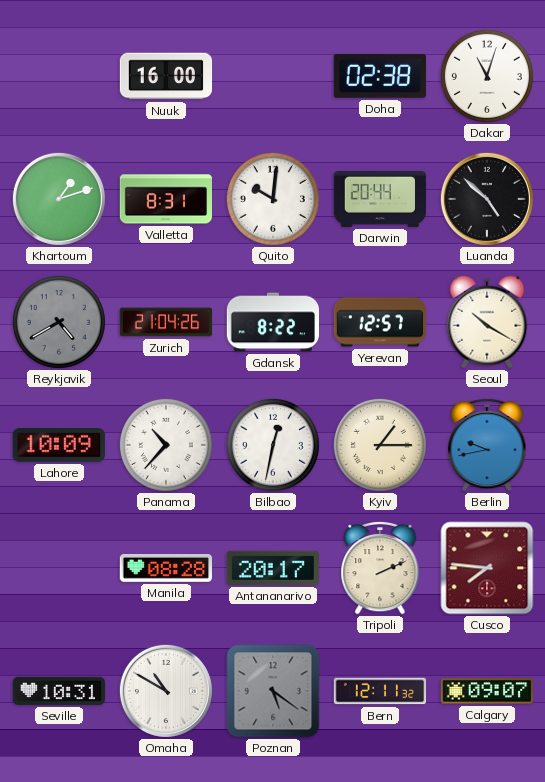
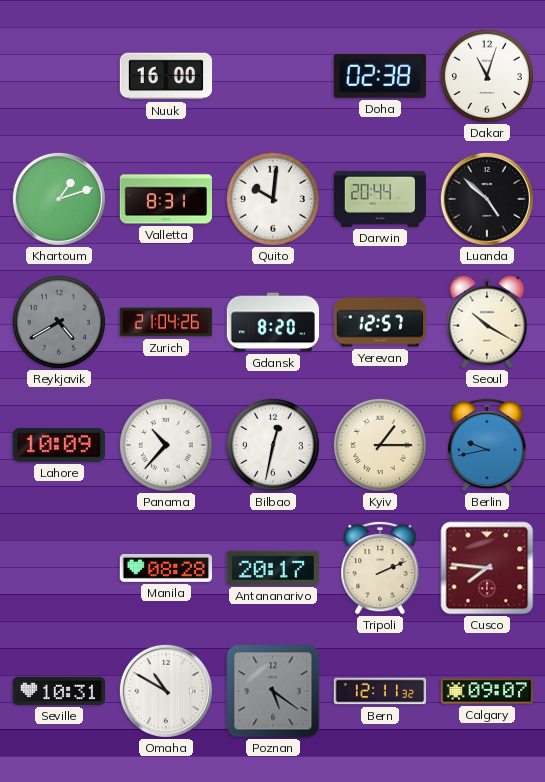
Gdansk: 8:22 -> 8:20 (273, 322)
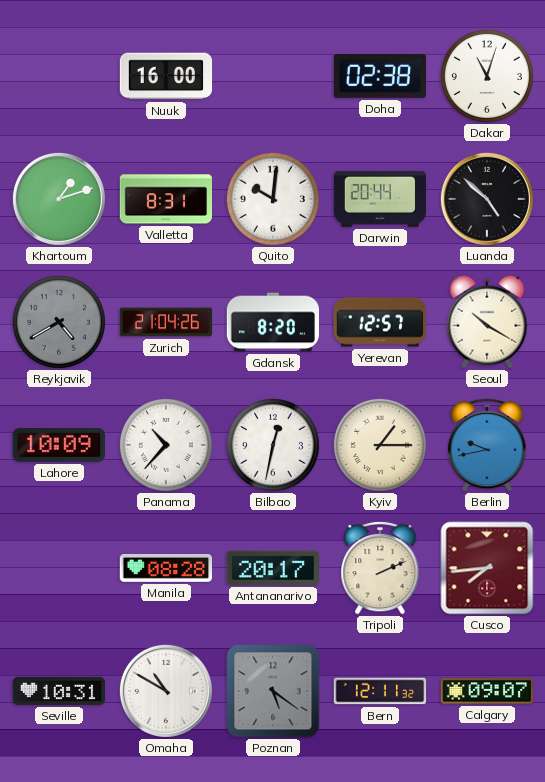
Cusco: 7:46 -> 7:44 (487, 568)
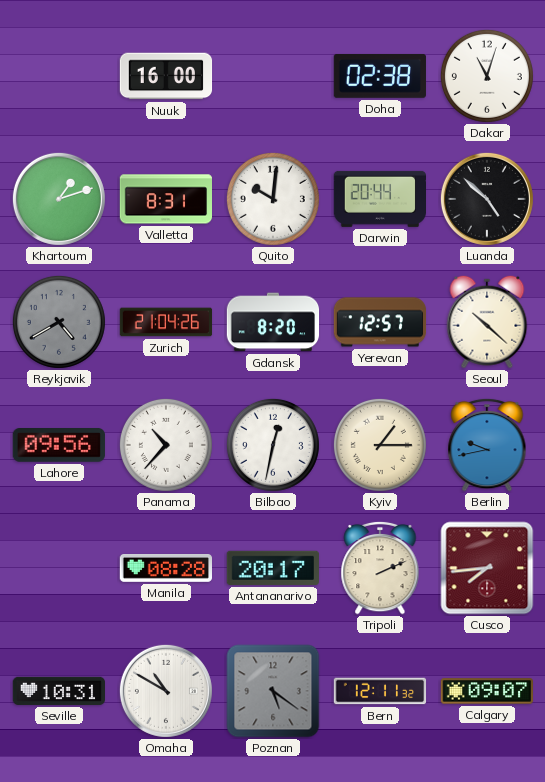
Seoul: 10:20 -> 10:22 (487, 322)
Lahore: 10:09 -> 09:56 (59, 446)
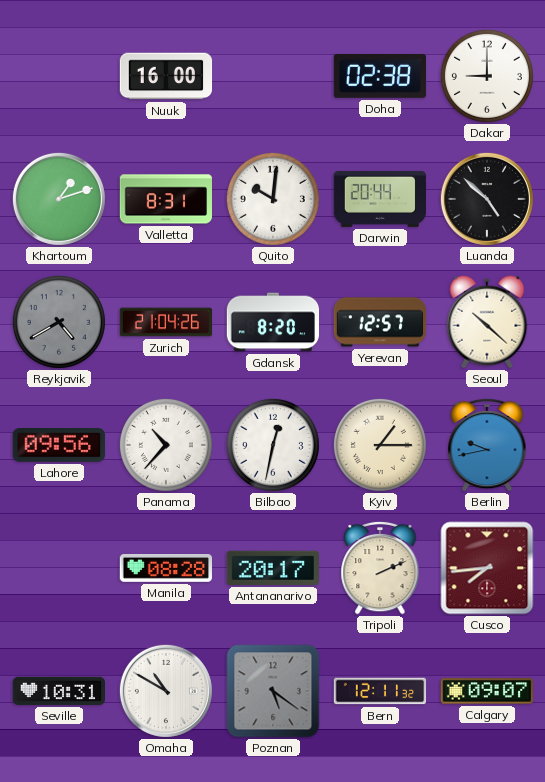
Dakar: 11:03 -> 9:00 (487, 76)
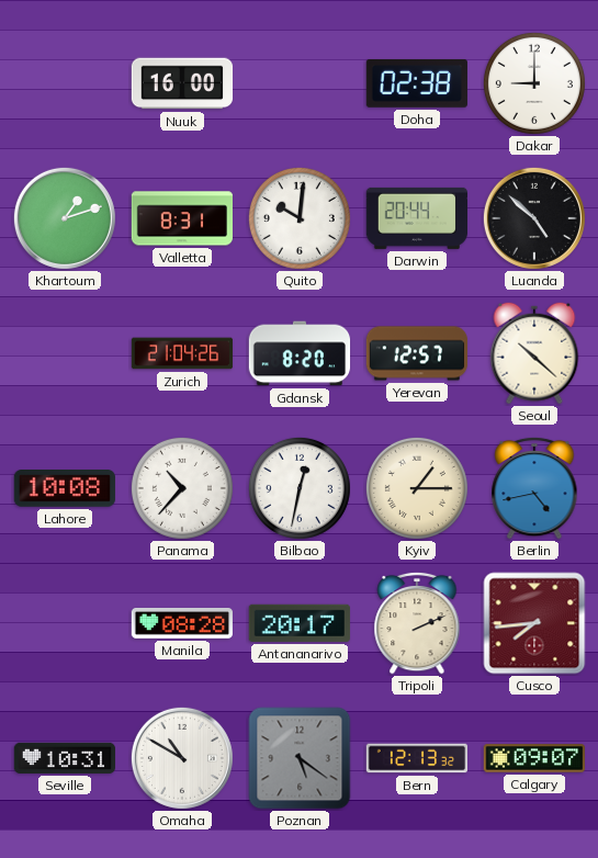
Reykjavik: 4:40 -> none (59, 322)
Lahore: 09:56 -> 10:08 (65, 489)
Berlin: 9:43 -> 4:43 (534, 488)
Bern: 12:11 -> 12:13 (417, 758)
